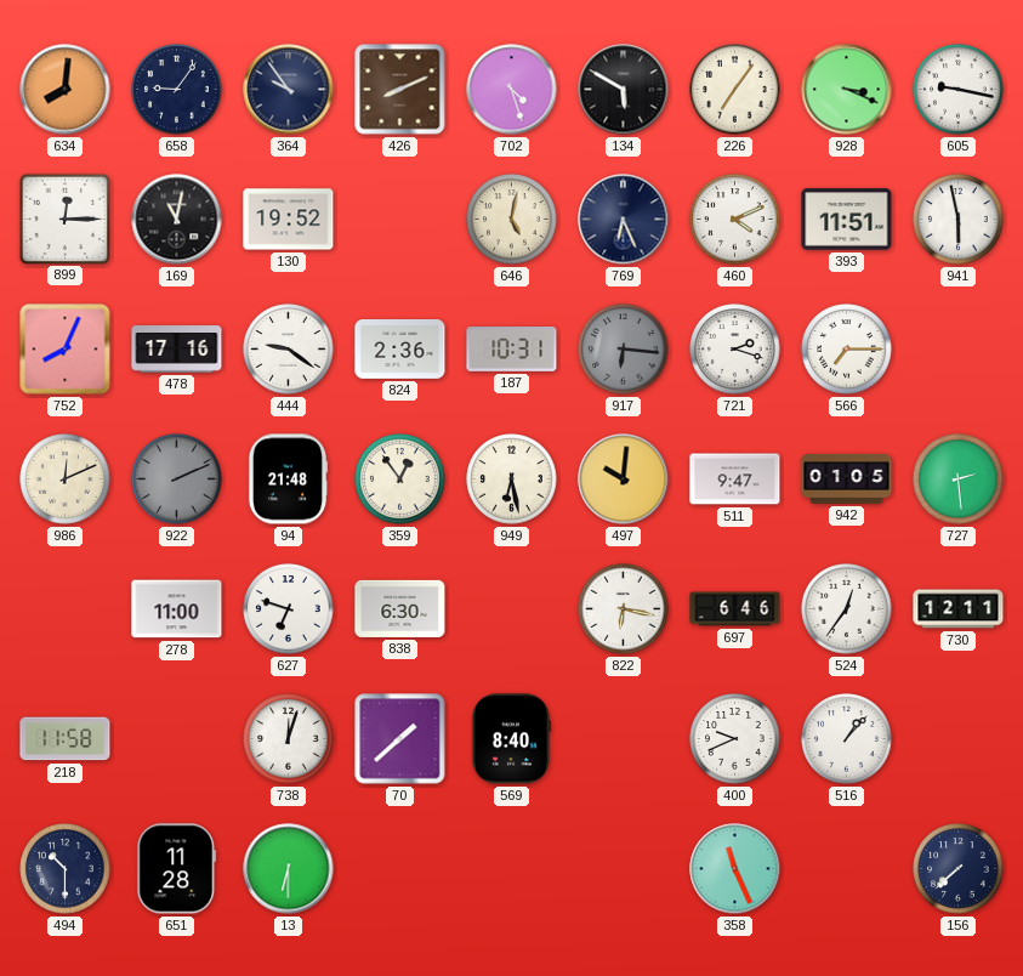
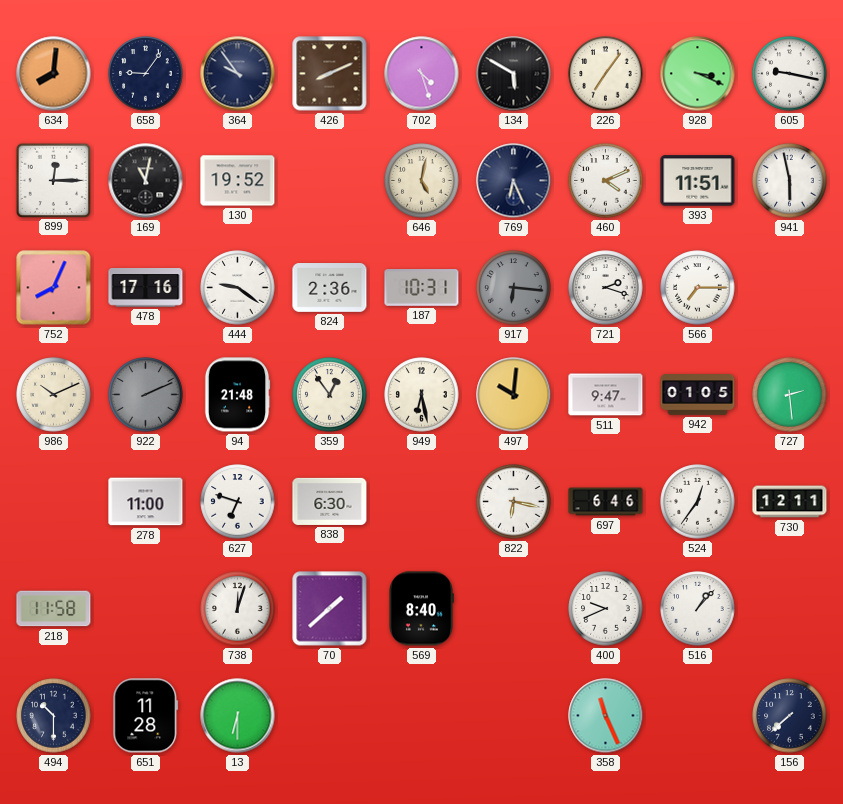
986: 12:11 -> 10:11 (54, 395)
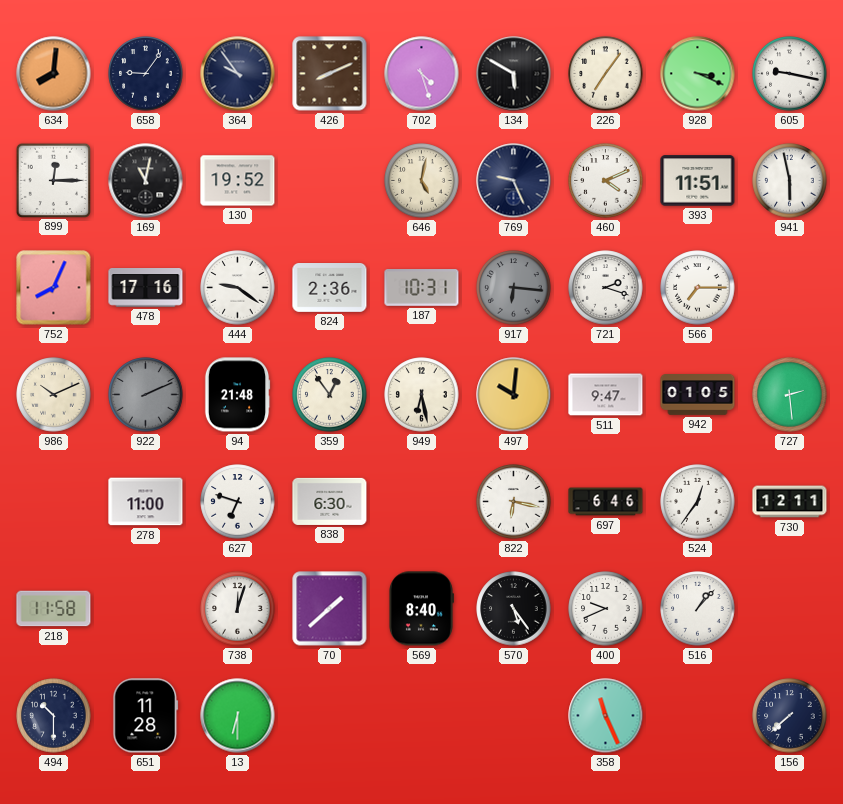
769: 6:26 -> 9:26 (514, 181)
570: none -> 5:24 (514, 609)
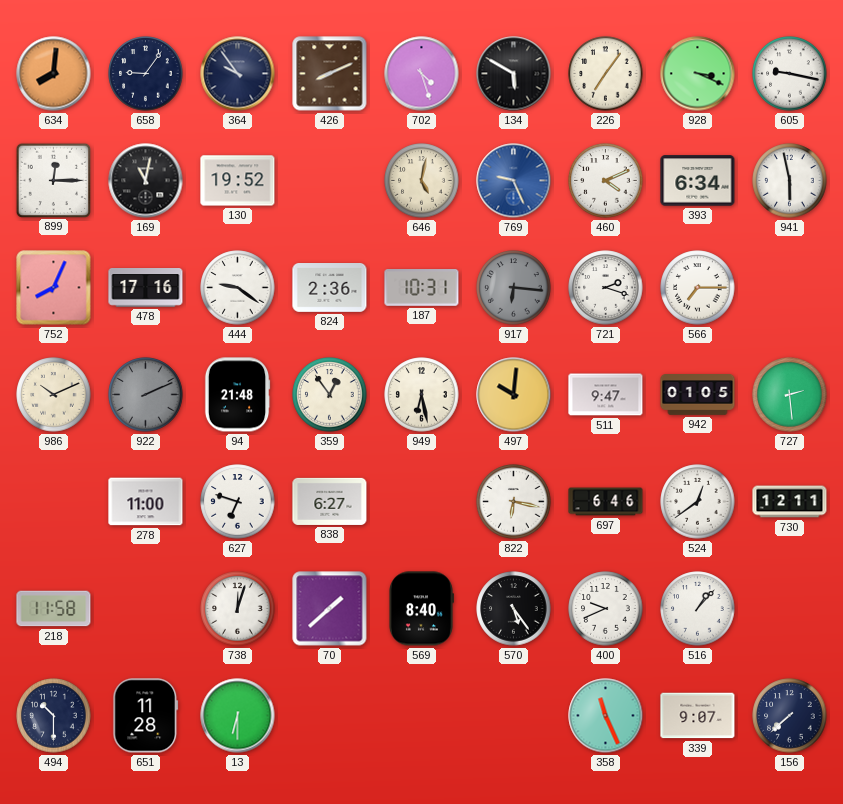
769 dial: navy -> blue (514, 181)
393: 11:51 -> 6:34 (698, 181)
838: 6:30 -> 6:27 (330, 501)
524: 12:36 -> 12:39 (698, 502)
339: none -> 9:07 (698, 716)
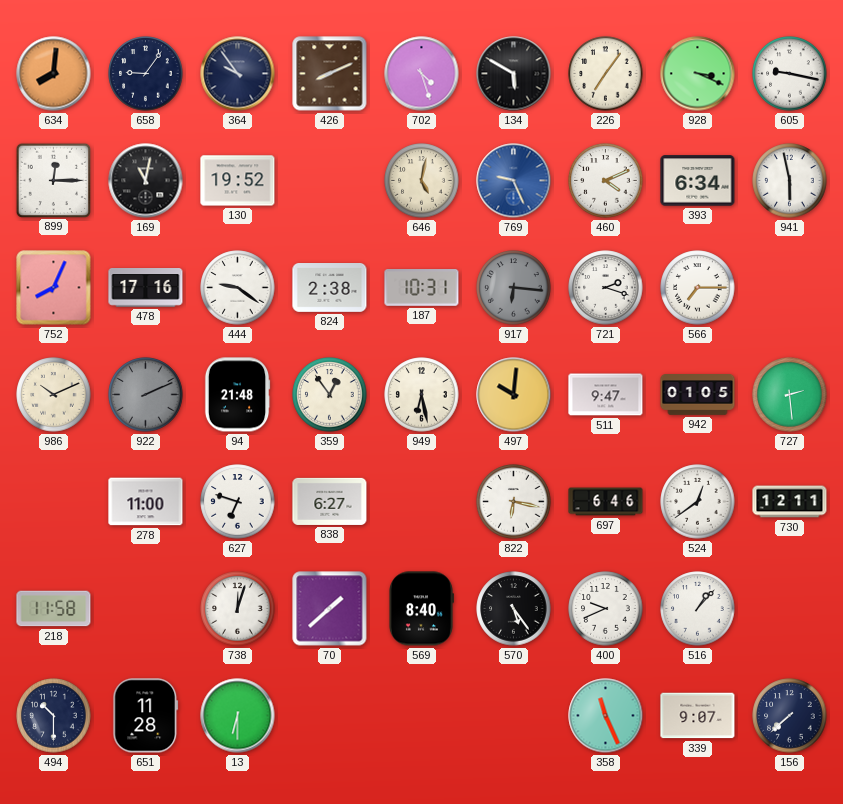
824: 2:36 -> 2:38 (330, 288)
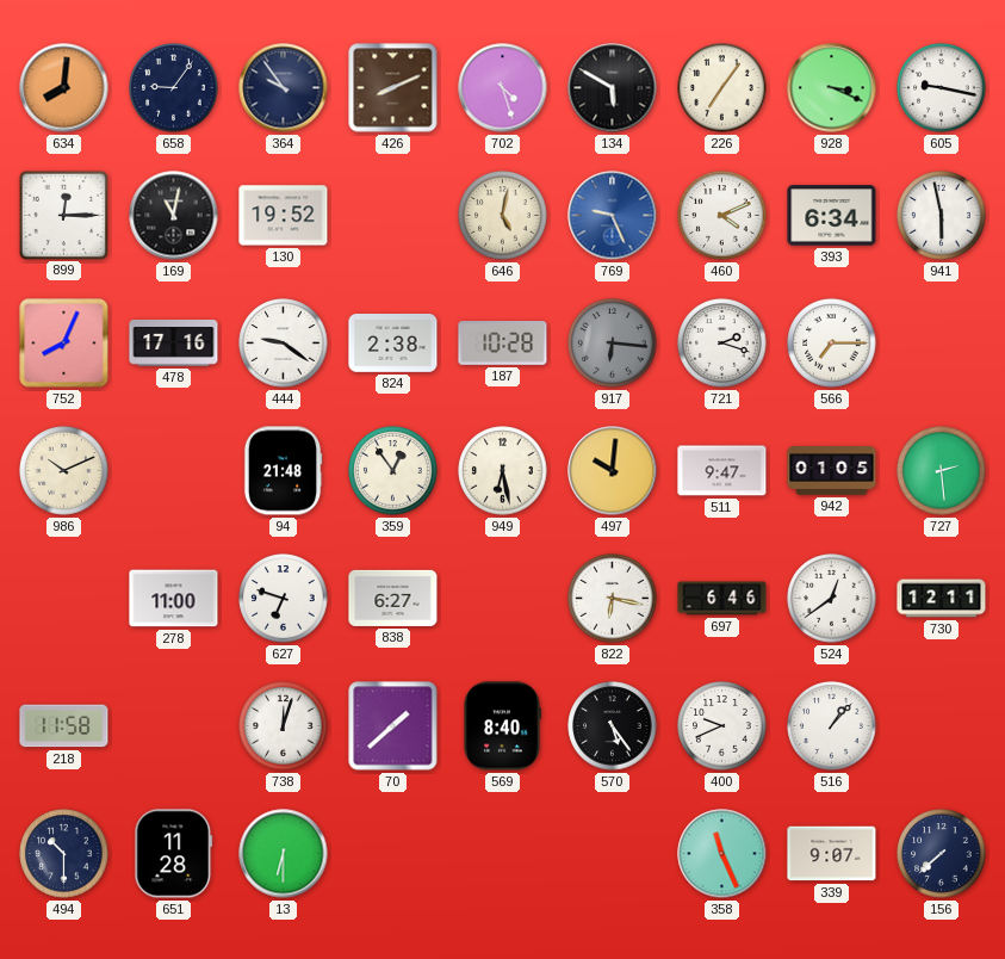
187: 10:31 -> 10:28 (503, 344)
922: 2:11 -> none (146, 395)
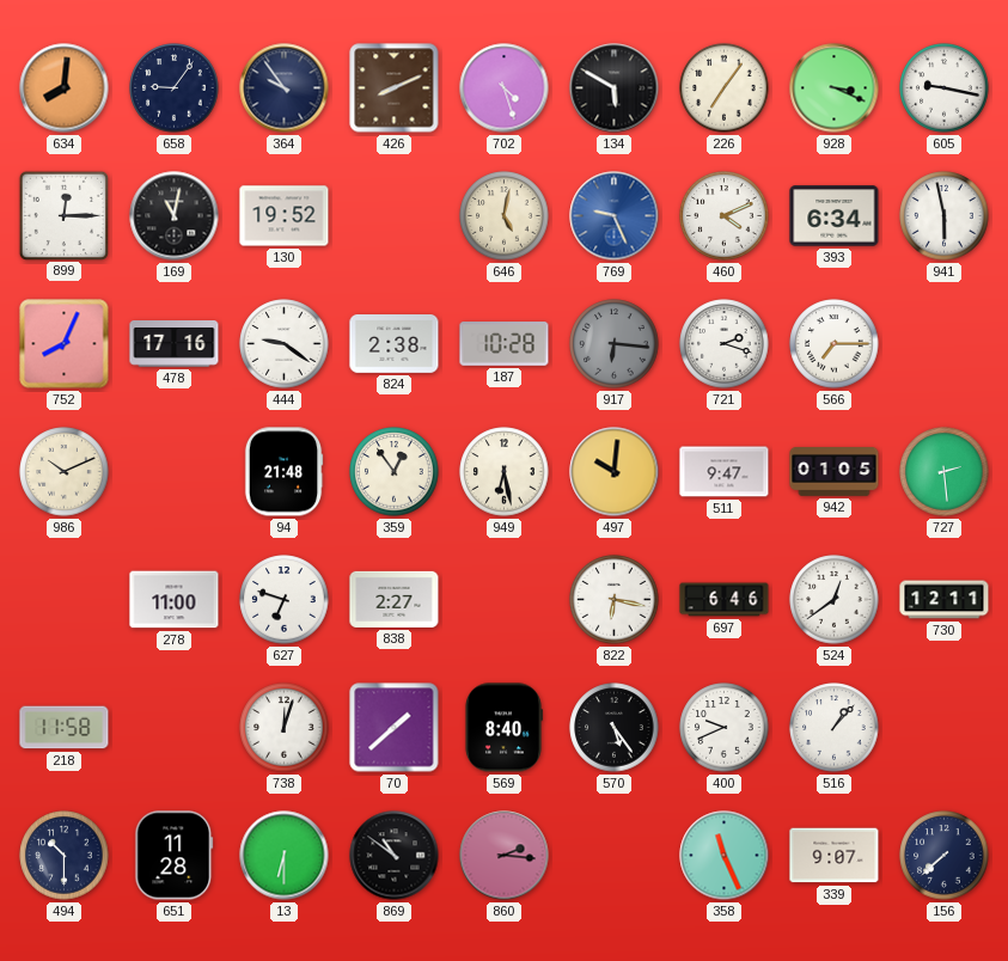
838: 6:27 -> 2:27 (395, 599)
869: none -> 10:51 (395, 856)
860: none -> 2:16 (505, 856)
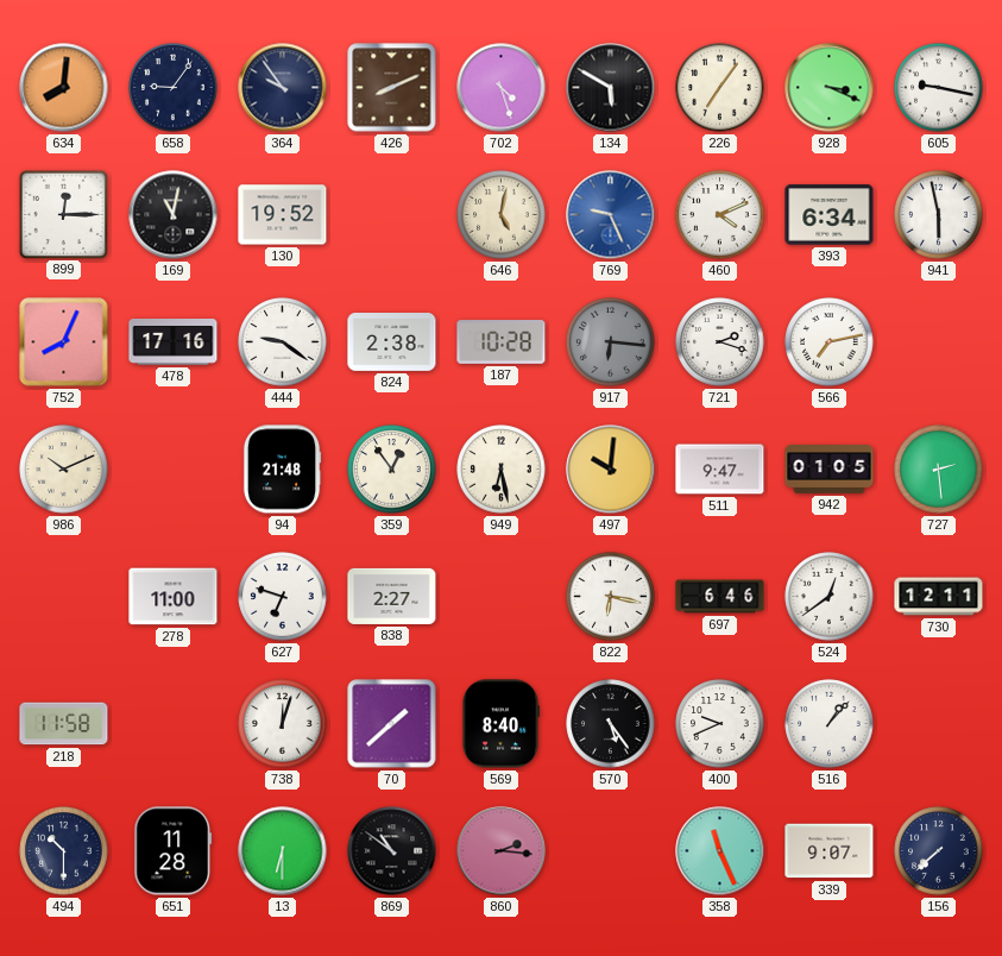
566: 7:15 -> 7:13 (830, 342)
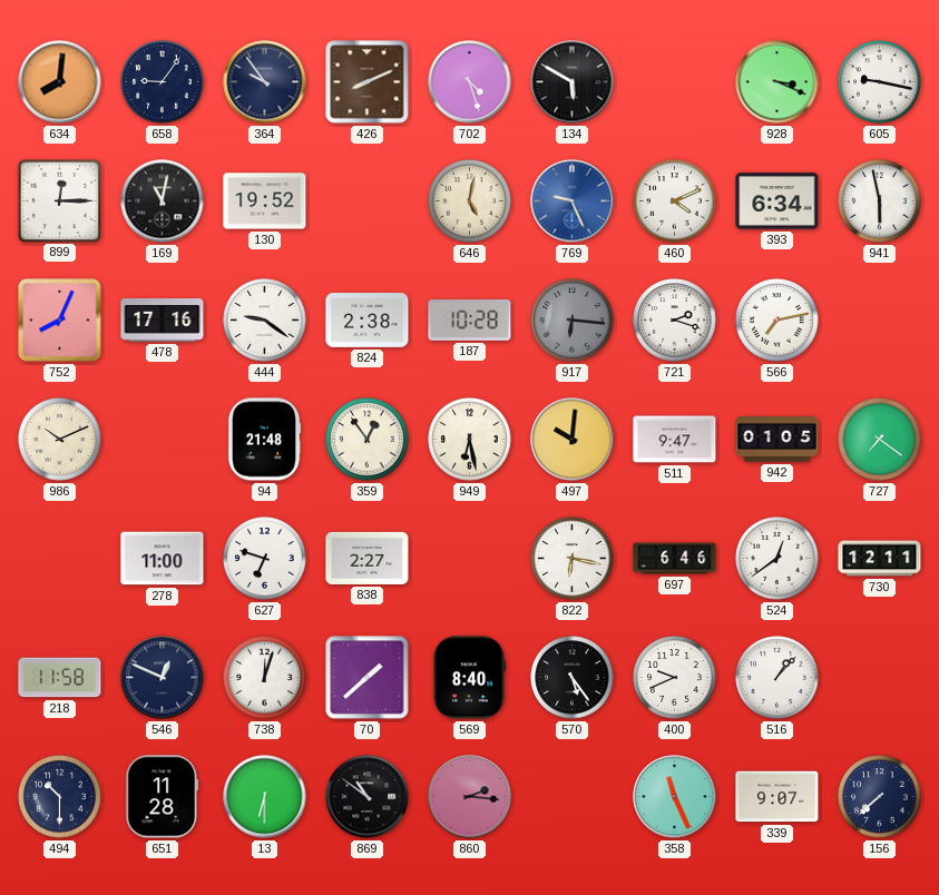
226: 7:06 -> none (720, 88)
727: 2:29 -> 7:21 (880, 440)
546: none -> 12:49 (163, 678)
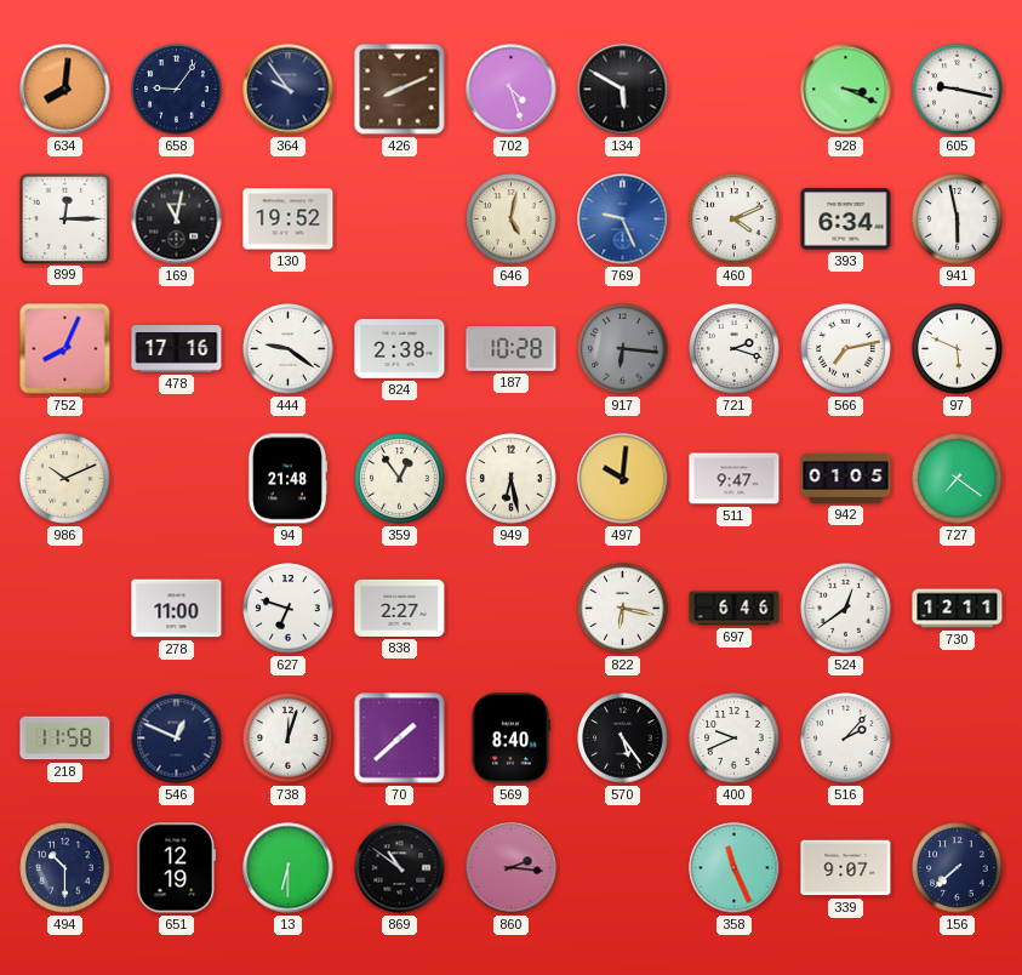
97: none -> 5:49 (958, 349)
516: 1:07 -> 2:07 (846, 739)
651: 11:28 -> 12:19 (177, 868)
